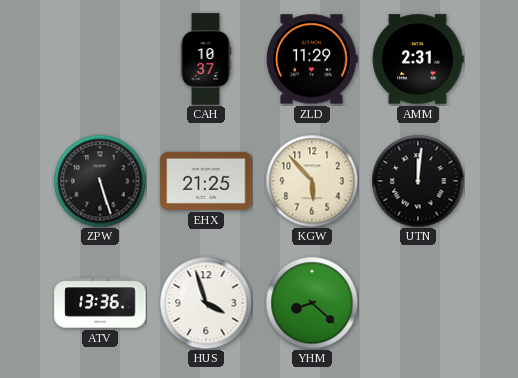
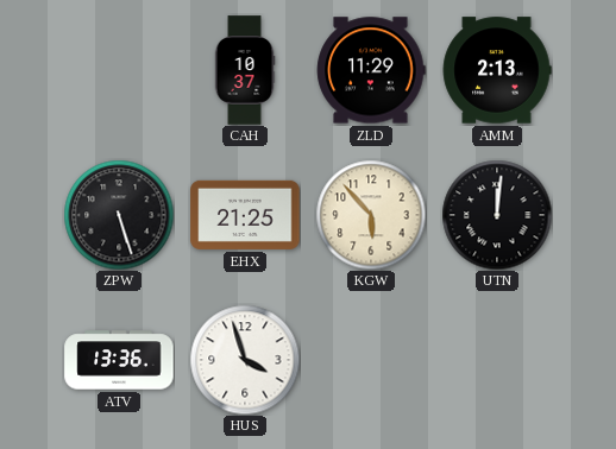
AMM: 2:31 -> 2:13 (497, 70)
YHM: 8:22 -> none (312, 303)
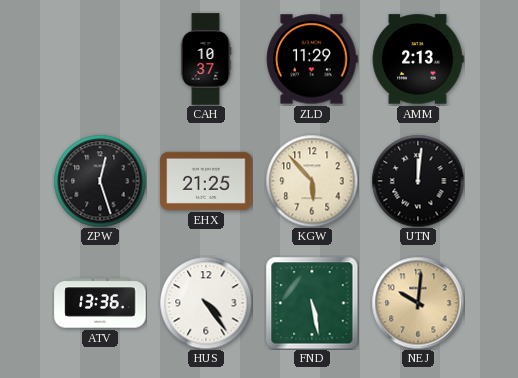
ZPW: 5:27 -> 12:27 (100, 181)
HUS: 3:57 -> 4:24 (206, 303)
FND: none -> 5:28 (312, 303)
NEJ: none -> 10:01 (418, 303)
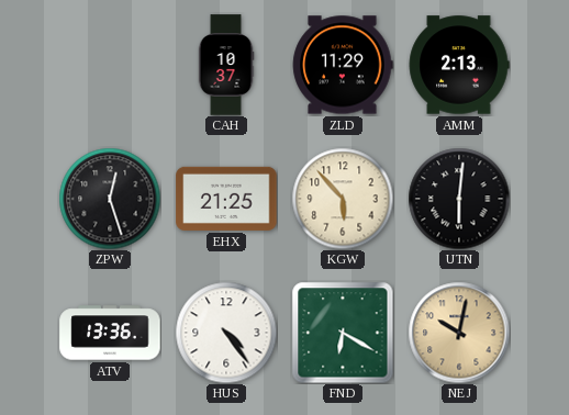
UTN: 12:01 -> 6:01 (459, 199)
FND: 5:28 -> 6:20 (343, 333)
NEJ: 10:01 -> 10:02 (459, 333)
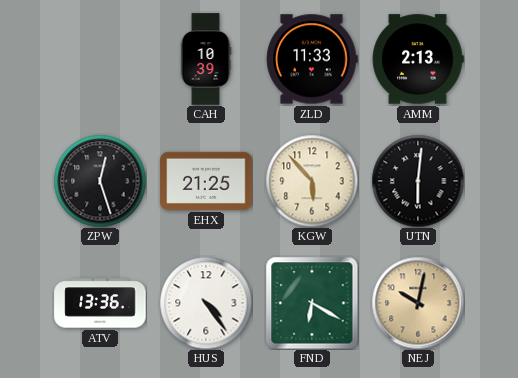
CAH: 10:37 -> 10:39 (206, 59)
ZLD: 11:29 -> 11:33 (312, 59)
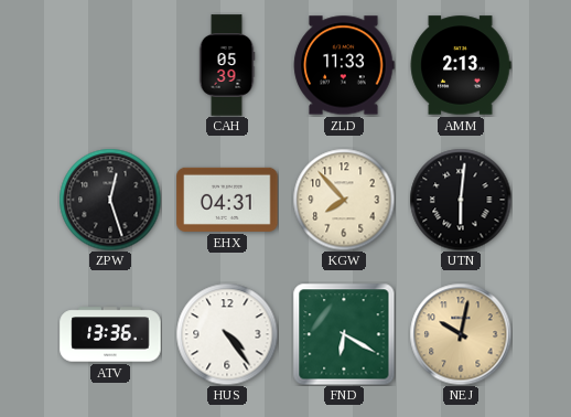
CAH: 10:39 -> 05:39 (227, 65)
EHX: 21:25 -> 04:31 (227, 200)
KGW: 5:53 -> 7:53 (344, 200)
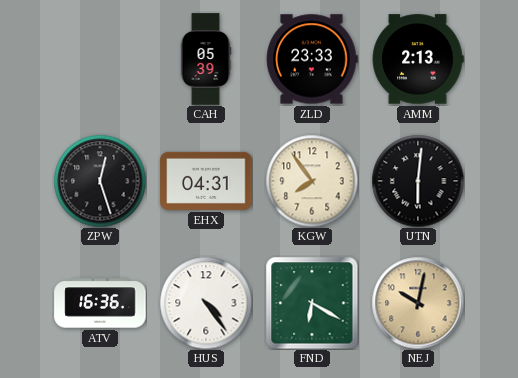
ZLD: 11:33 -> 23:33 (312, 59)
KGW: 7:53 -> 7:54 (312, 181)
ATV: 13:36 -> 16:36 (100, 303)
